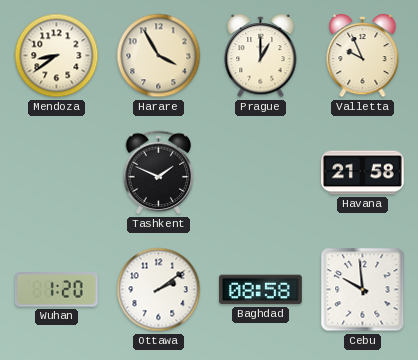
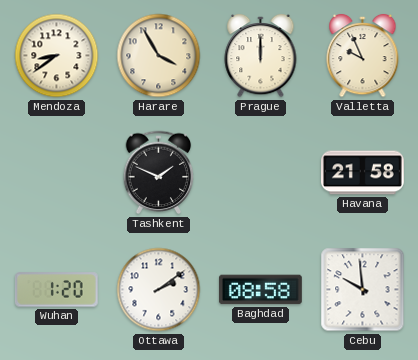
Prague: 1:00 -> 12:00 (261, 56)
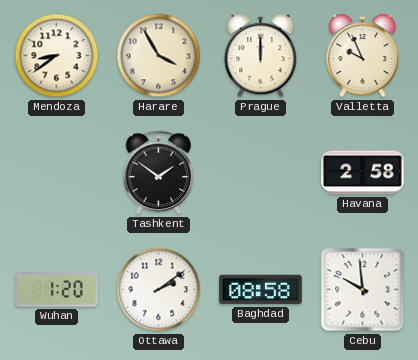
Tashkent: 1:49 -> 1:51 (159, 173)
Havana: 21:58 -> 2:58 (363, 173)
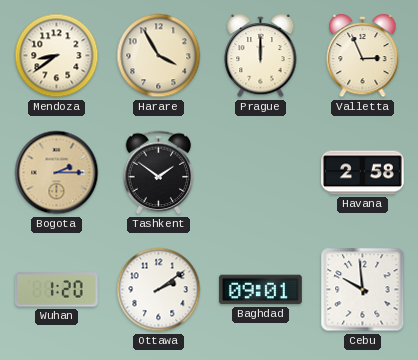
Valletta: 9:56 -> 2:56 (363, 56)
Bogota: none -> 2:15 (57, 173)
Baghdad: 08:58 -> 09:01 (260, 290)
